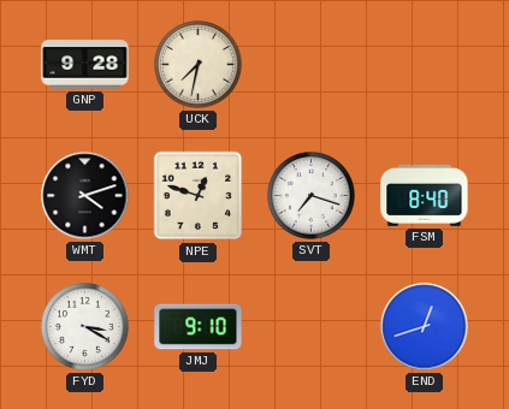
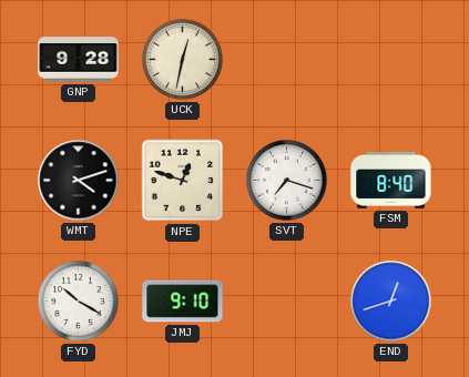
UCK: 7:32 -> 12:32 (183, 60)
FYD: 3:20 -> 10:20 (79, 302)
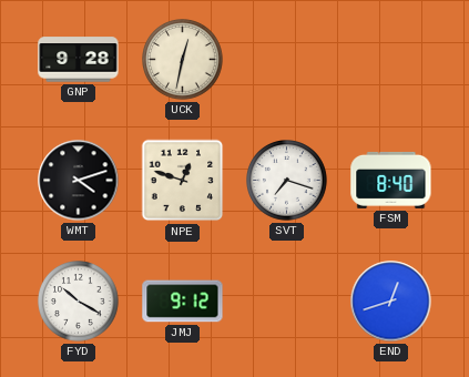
JMJ: 9:10 -> 9:12 (183, 302)
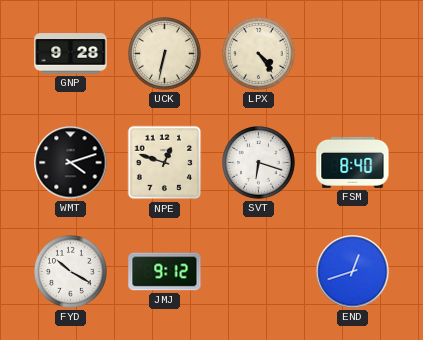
UCK: 12:32 -> 6:32 (165, 54)
LPX: none -> 4:24 (259, 54)
SVT: 7:18 -> 6:18 (259, 163)
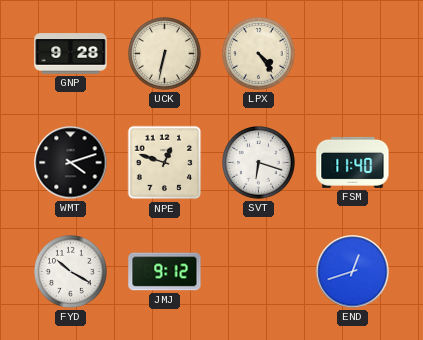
FSM: 8:40 -> 11:40 (353, 162)
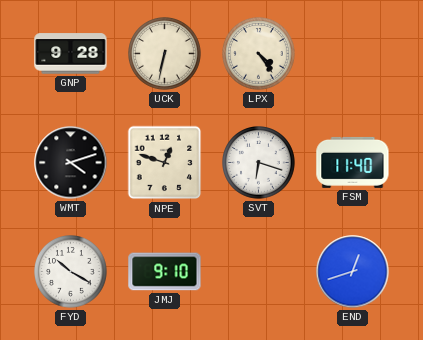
JMJ: 9:12 -> 9:10 (165, 272)
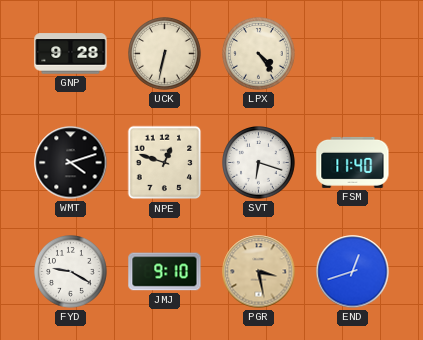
FYD: 10:20 -> 9:20 (71, 272)
PGR: none -> 3:28 (259, 272)
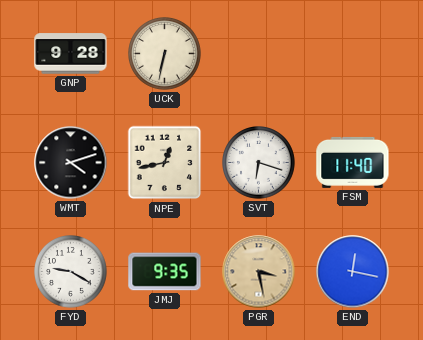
LPX: 4:24 -> none (259, 54)
NPE: 12:48 -> 12:43 (165, 163)
JMJ: 9:10 -> 9:35 (165, 272)
END: 12:42 -> 12:17 (353, 272)
